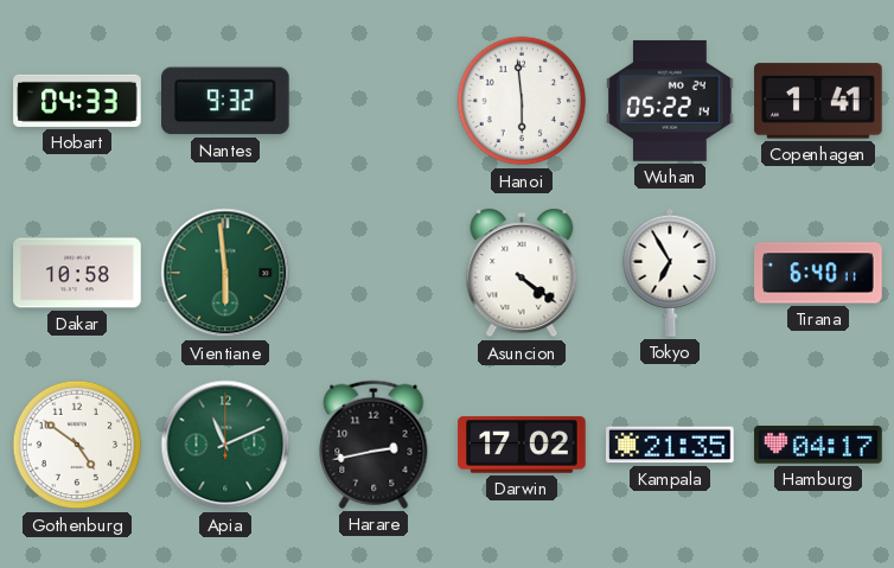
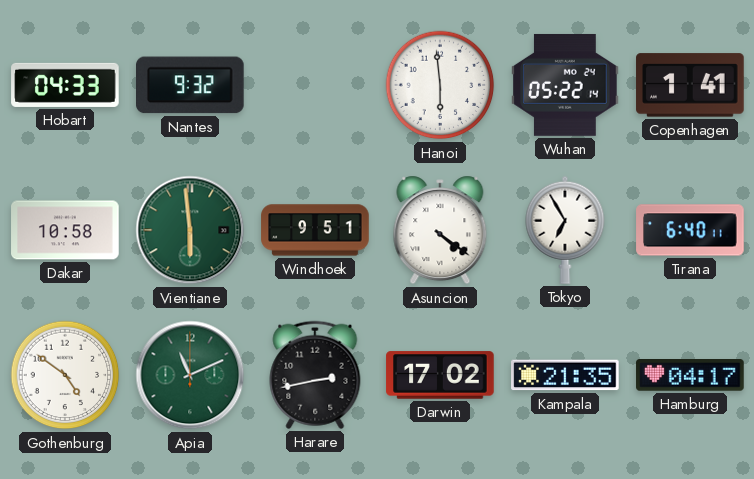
Windhoek: none -> 9:51 (315, 230)
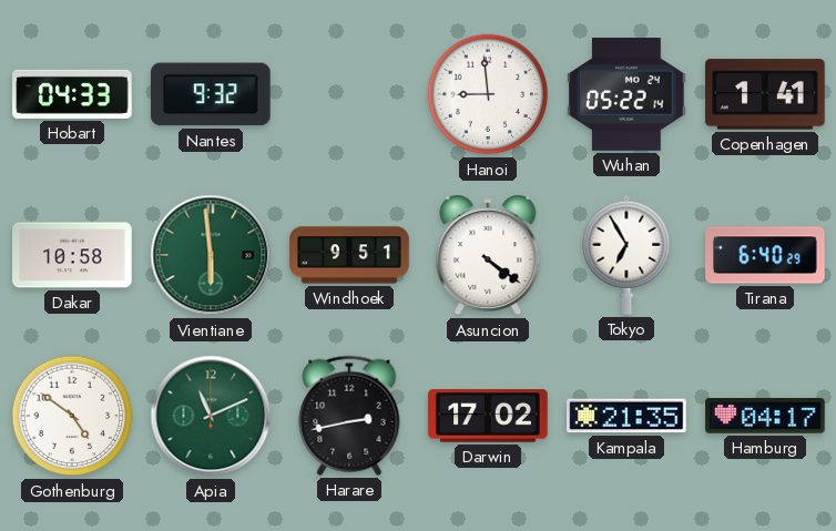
Hanoi: 5:59 -> 8:59 (488, 94)
Tirana: 6:40:11 -> 6:40:29 (765, 255)
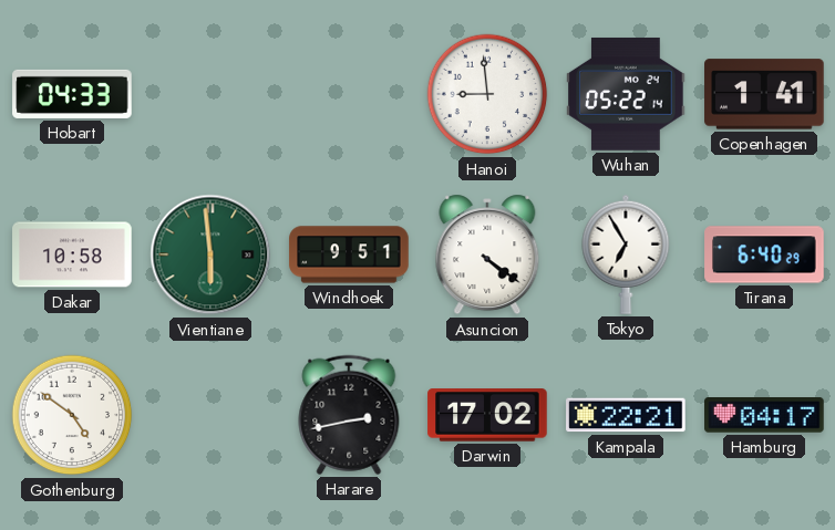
Nantes: 9:32 -> none (212, 94)
Apia: 11:11 -> none (211, 416)
Kampala: 21:35 -> 22:21 (626, 415)
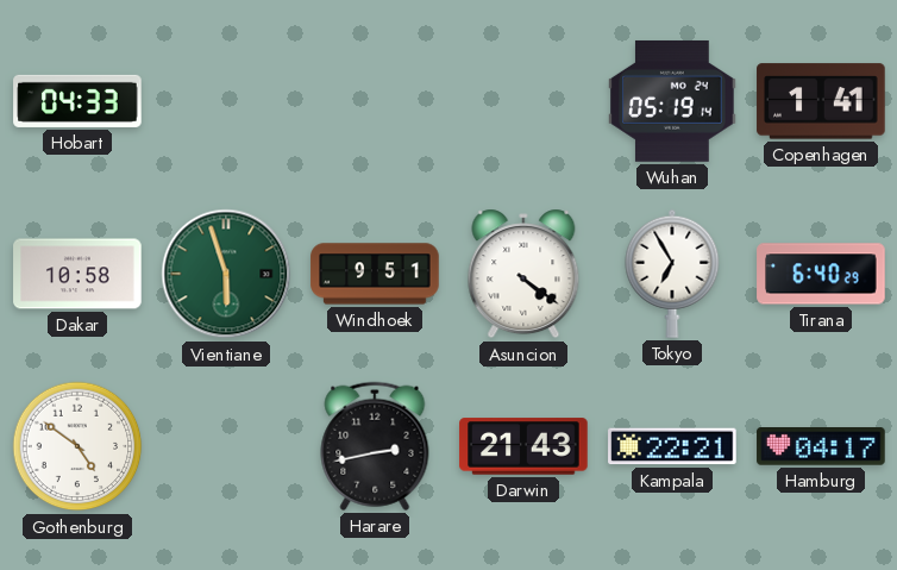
Hanoi: 8:59 -> none (487, 94)
Wuhan: 05:22 -> 05:19 (672, 101)
Vientiane: 5:59 -> 5:57 (226, 274)
Darwin: 17:02 -> 21:43 (523, 446)
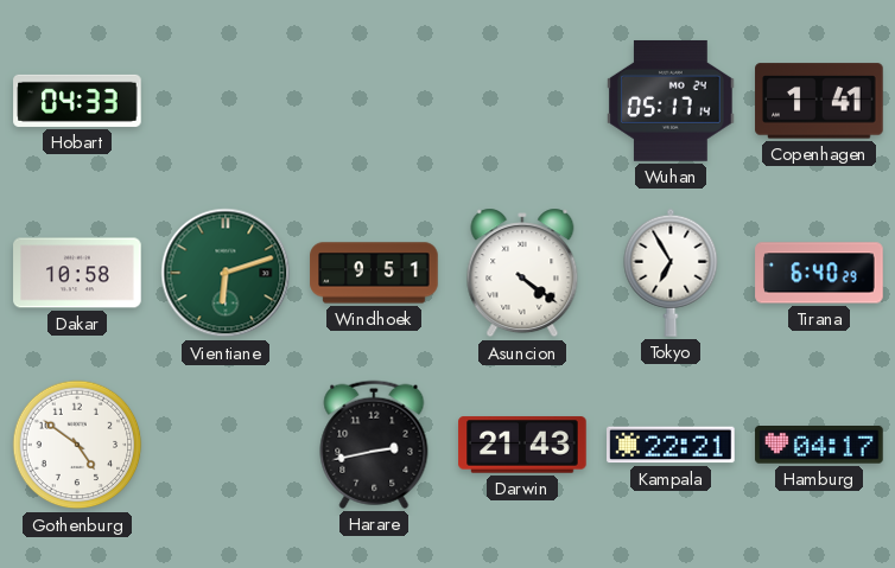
Wuhan: 05:19 -> 05:17 (671, 101)
Vientiane: 5:57 -> 6:12 (226, 273)
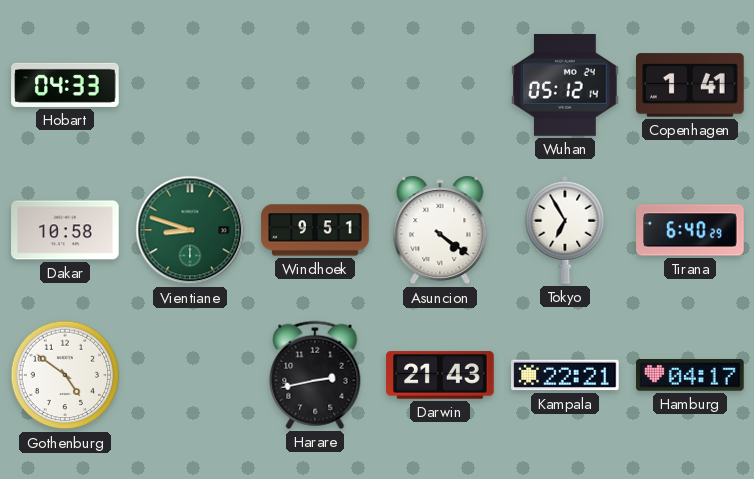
Wuhan: 05:17 -> 05:12 (565, 85)
Vientiane: 6:12 -> 8:48 (190, 230)
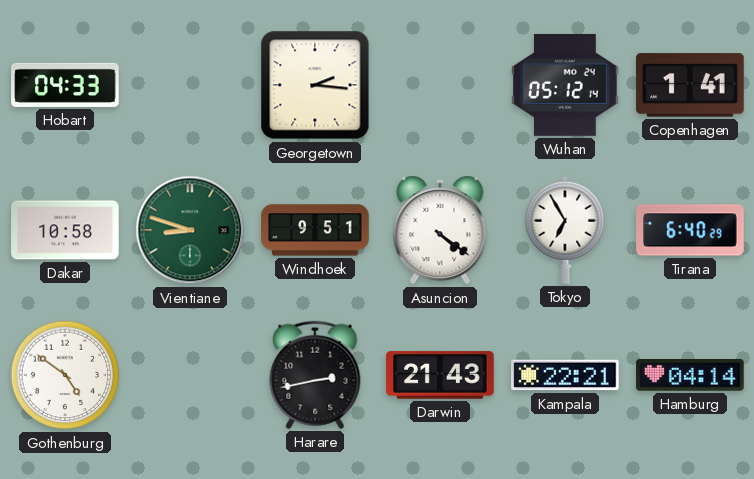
Georgetown: none -> 2:16 (315, 85)
Hamburg: 04:17 -> 04:14 (690, 375)
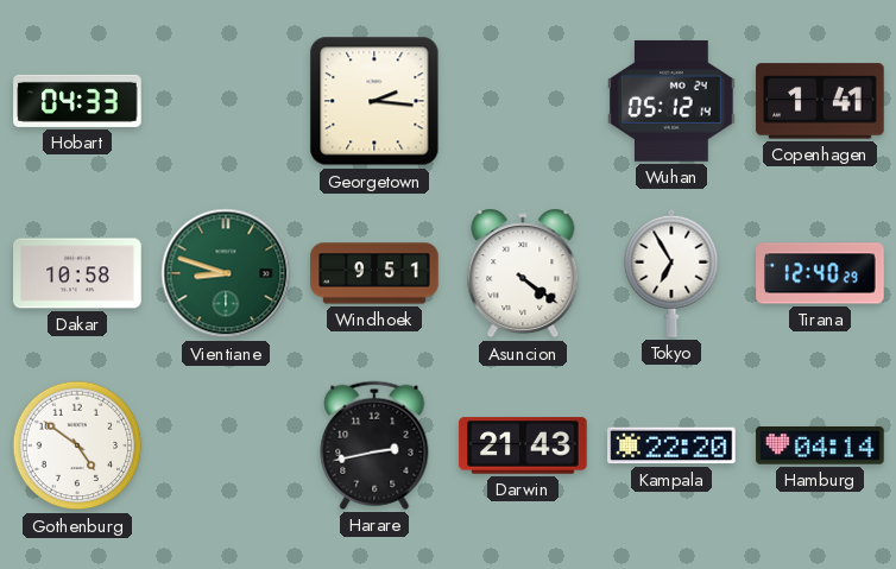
Tirana: 6:40 -> 12:40 (820, 273)
Kampala: 22:21 -> 22:20 (671, 445)
